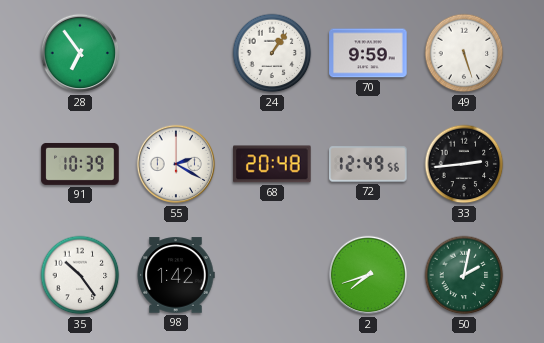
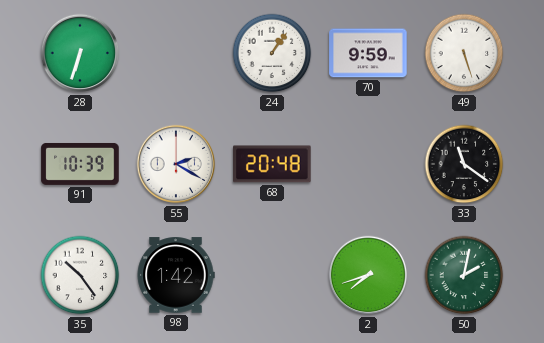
28: 6:54 -> 6:33 (80, 53)
72: 12:49 -> none (368, 164)
33: 2:44 -> 11:21 (464, 164)
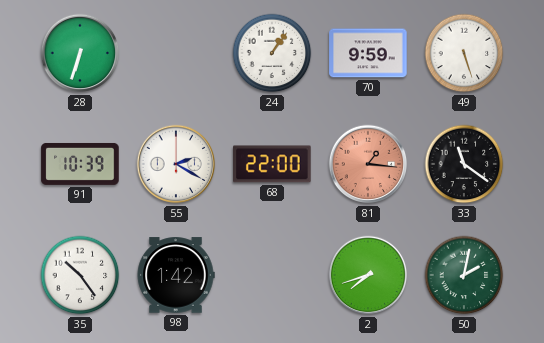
68: 20:48 -> 22:00 (272, 164)
81: none -> 1:16 (368, 164)
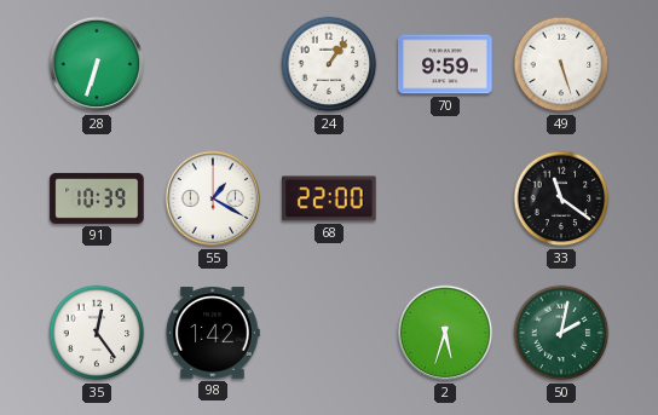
55: 2:20 -> 1:20 (213, 198)
81: 1:16 -> none (368, 164)
35: 10:24 -> 12:24 (97, 333)
2: 7:42 -> 5:33 (445, 333)
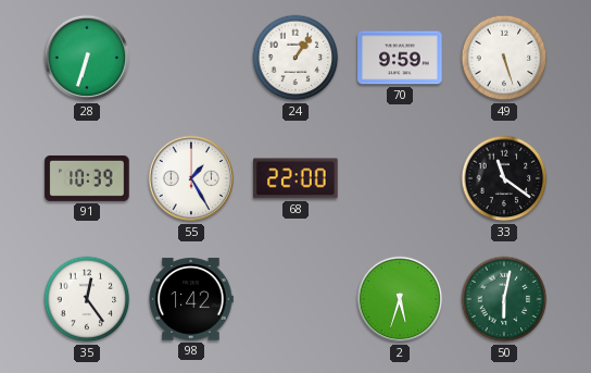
55: 1:20 -> 1:25 (191, 178)
50: 2:02 -> 6:02 (504, 299)
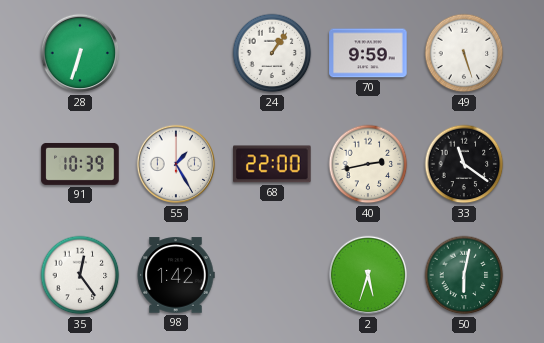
40: none -> 2:43 (368, 164)
